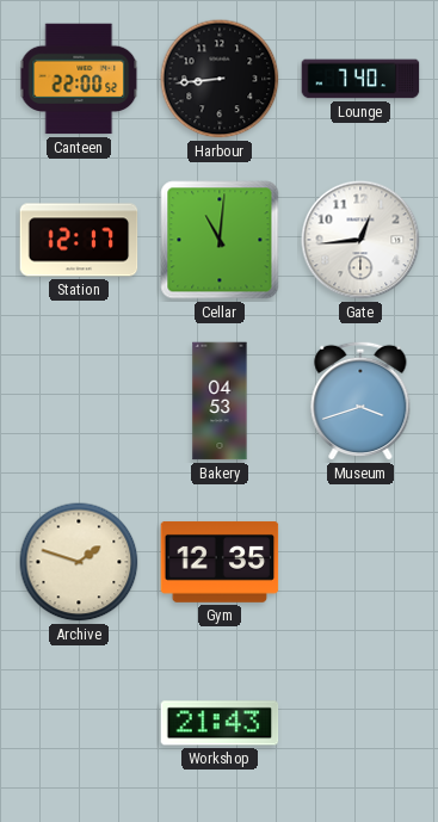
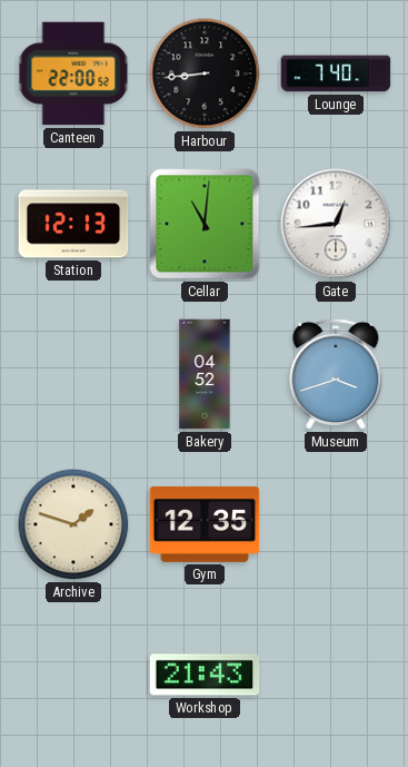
Station: 12:17 -> 12:13 (73, 224)
Bakery: 04:53 -> 04:52 (205, 374)
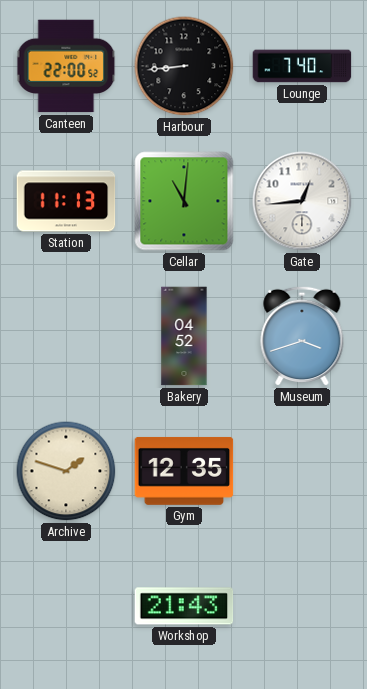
Station: 12:13 -> 11:13 (66, 201)
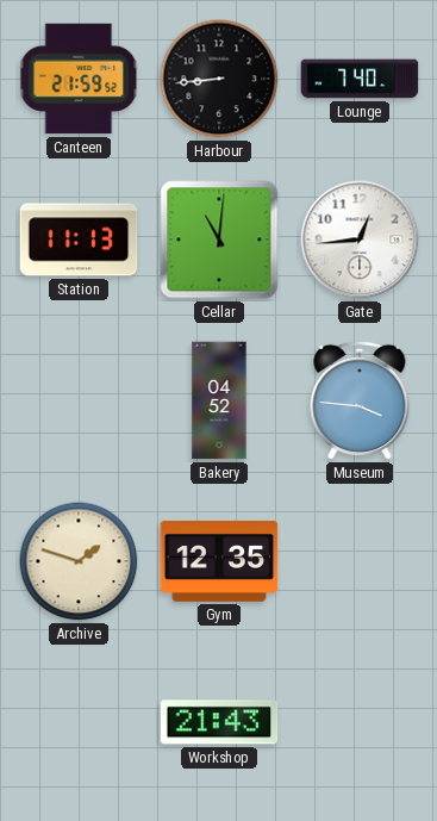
Canteen: 22:00 -> 21:59 (79, 79)
Museum: 3:42 -> 3:46 (360, 400)
